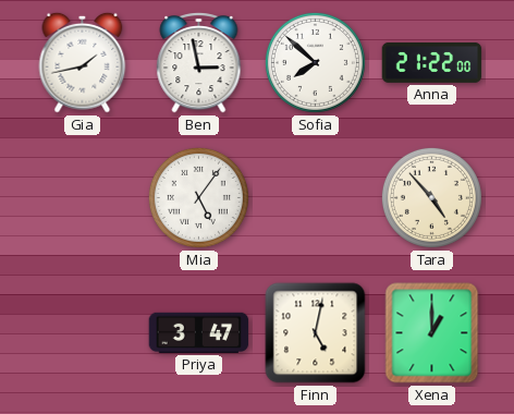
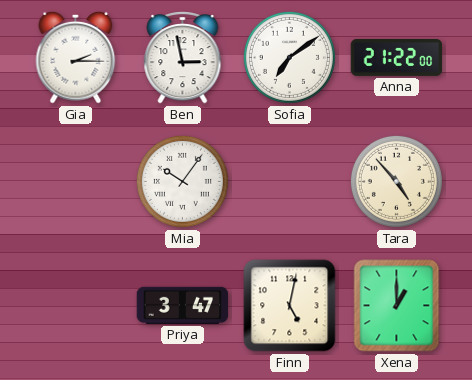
Gia: 1:43 -> 2:15 (76, 57)
Sofia: 7:52 -> 7:09 (289, 57)
Mia: 5:06 -> 10:06 (182, 181)
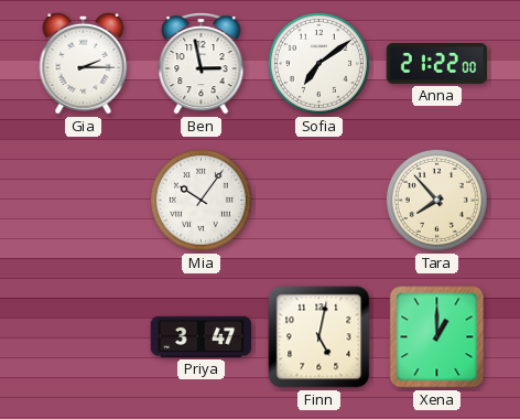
Tara: 4:53 -> 7:53 (436, 200)
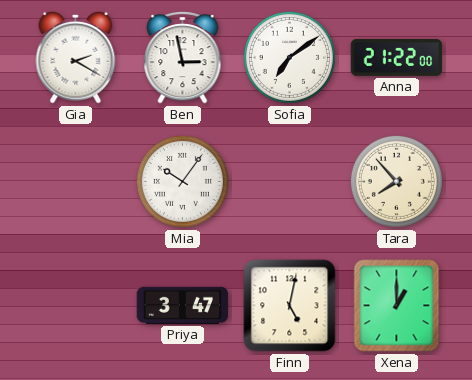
Gia: 2:15 -> 2:20 (76, 57)
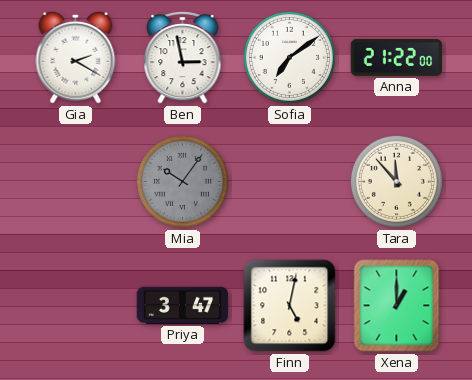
Mia dial: white -> grey (182, 181)
Tara: 7:53 -> 11:53 (396, 181)
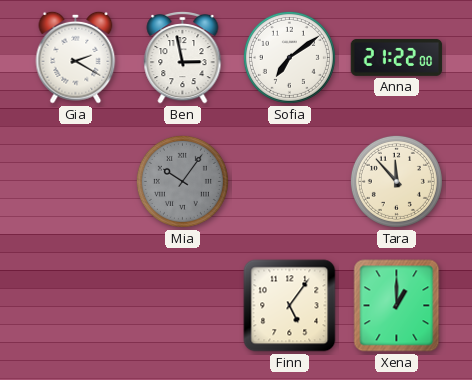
Priya: 3:47 -> none (183, 305)
Finn: 5:02 -> 5:06 (290, 306)
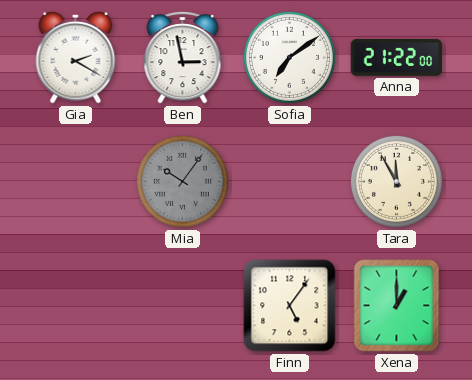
Tara: 11:53 -> 11:55 (396, 181)
